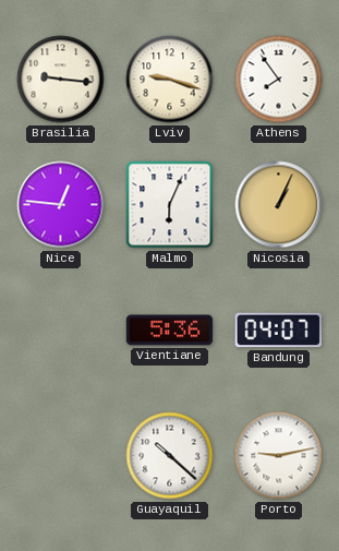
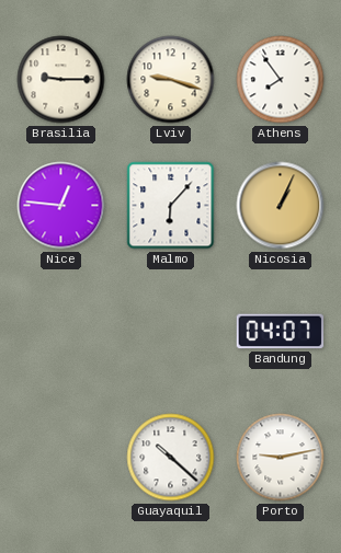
Brasilia: 9:16 -> 9:15 (61, 80)
Malmo: 6:04 -> 6:07 (171, 206)
Vientiane: 5:36 -> none (170, 331)
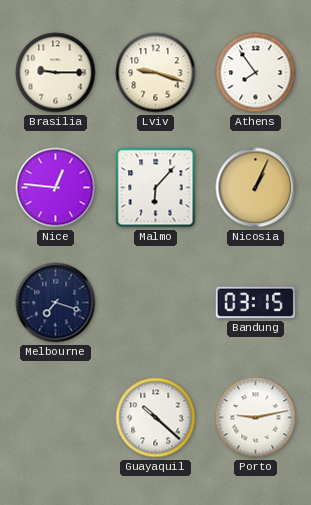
Melbourne: none -> 7:18 (56, 303)
Bandung: 04:07 -> 03:15 (256, 303)
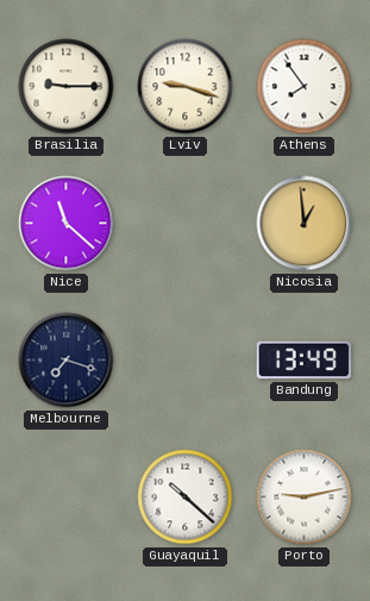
Nice: 12:46 -> 11:22 (67, 224)
Malmo: 6:07 -> none (156, 188)
Nicosia: 1:04 -> 12:59 (305, 224)
Bandung: 03:15 -> 13:49 (305, 361)
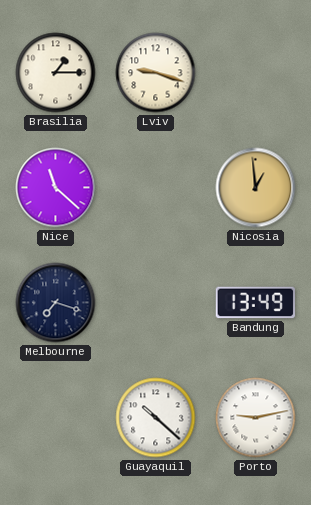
Brasilia: 9:15 -> 1:15 (56, 73)
Athens: 7:54 -> none (305, 87)
